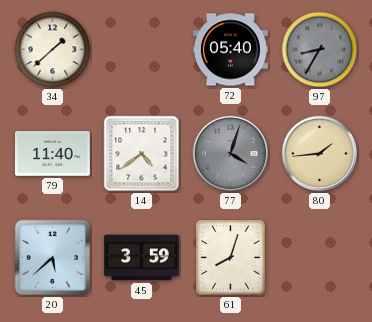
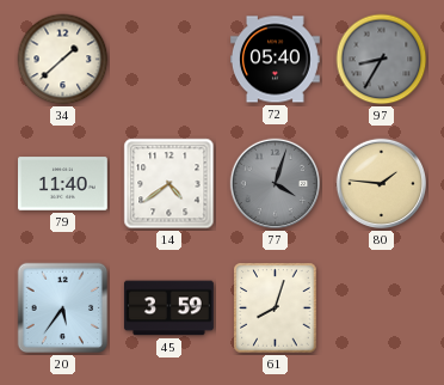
80: 1:44 -> 1:46 (382, 184)
20: 5:38 -> 5:36 (63, 308)
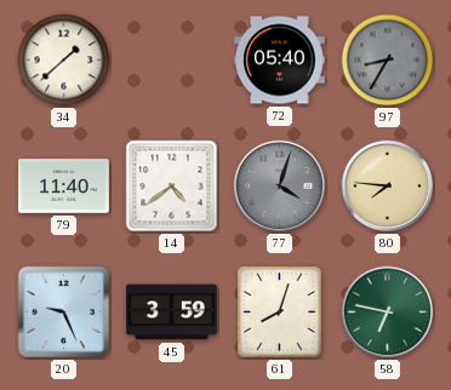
80: 1:46 -> 7:46 (388, 187)
20: 5:36 -> 9:26 (64, 312)
58: none -> 6:47 (388, 312)
